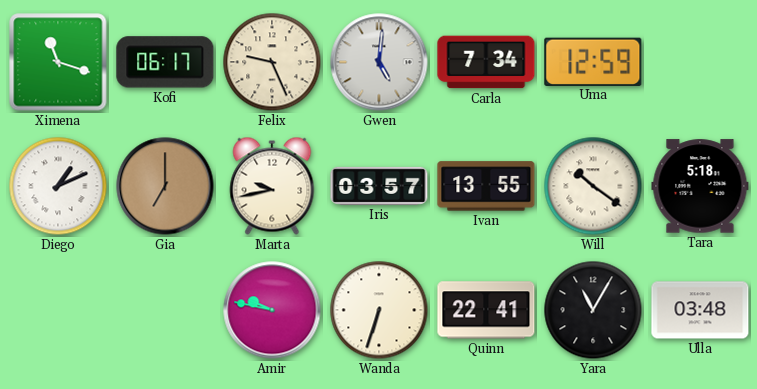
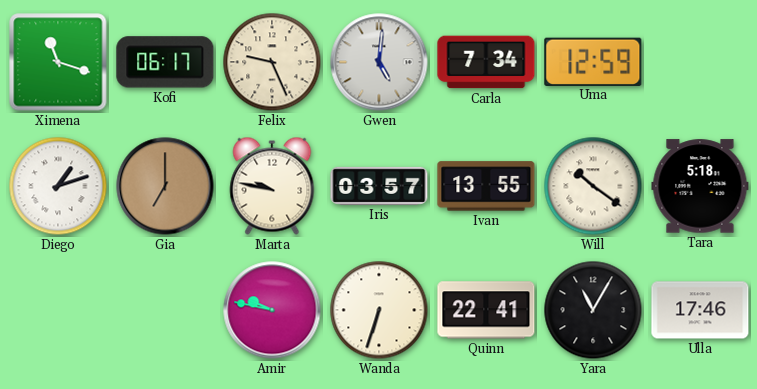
Diego: 1:11 -> 1:12 (58, 186)
Marta: 9:43 -> 9:47 (272, 186)
Ulla: 03:48 -> 17:46 (700, 310)
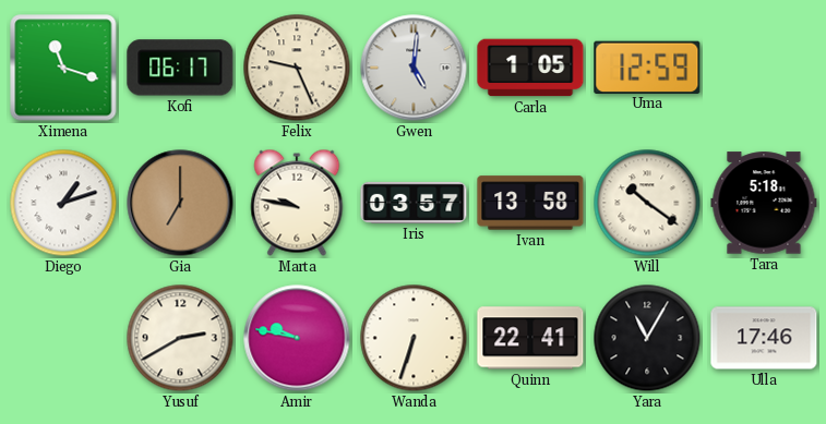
Carla: 7:34 -> 1:05 (530, 68)
Ivan: 13:55 -> 13:58 (530, 203)
Yusuf: none -> 2:40 (180, 338)
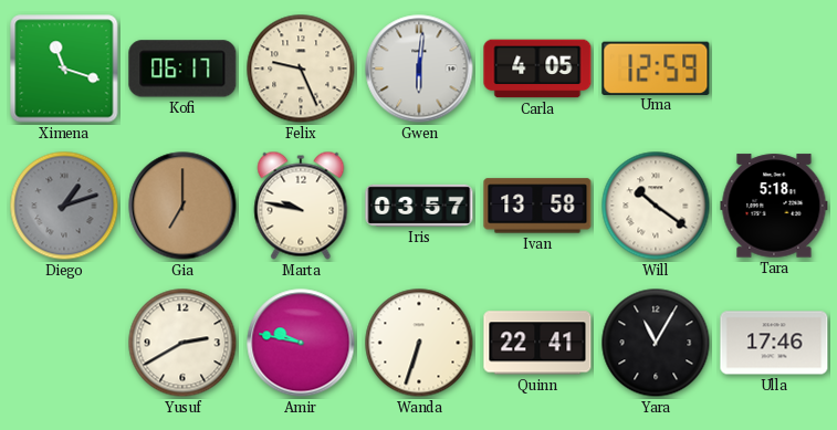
Gwen: 5:01 -> 6:01 (419, 69)
Carla: 1:05 -> 4:05 (537, 69)
Diego dial: white -> grey (64, 206)
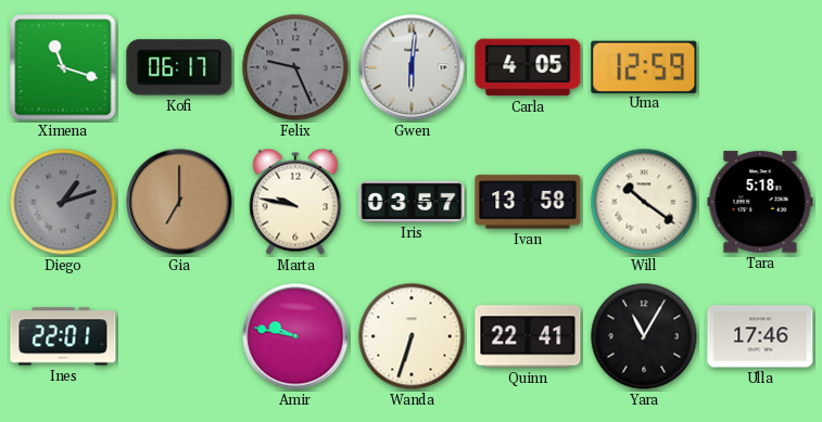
Felix dial: cream -> grey (295, 67)
Ines: none -> 22:01 (63, 336)
Yusuf: 2:40 -> none (182, 343)
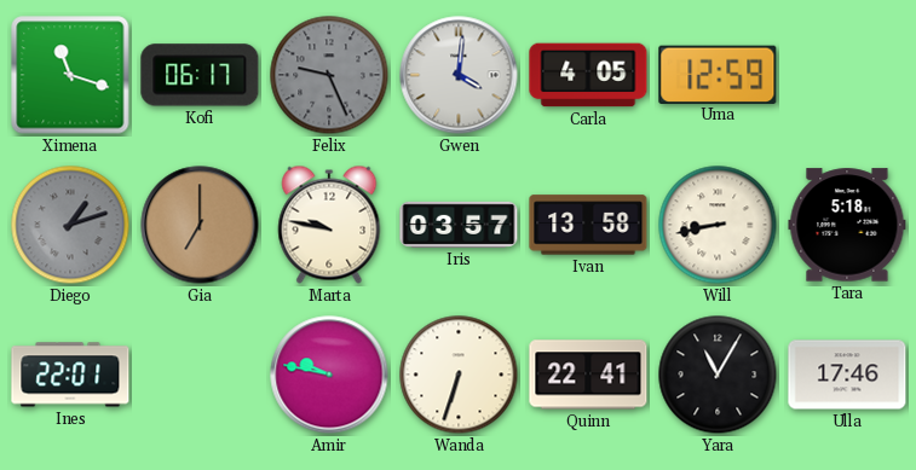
Gwen: 6:01 -> 4:01 (459, 75)
Will: 10:21 -> 8:43 (718, 225)
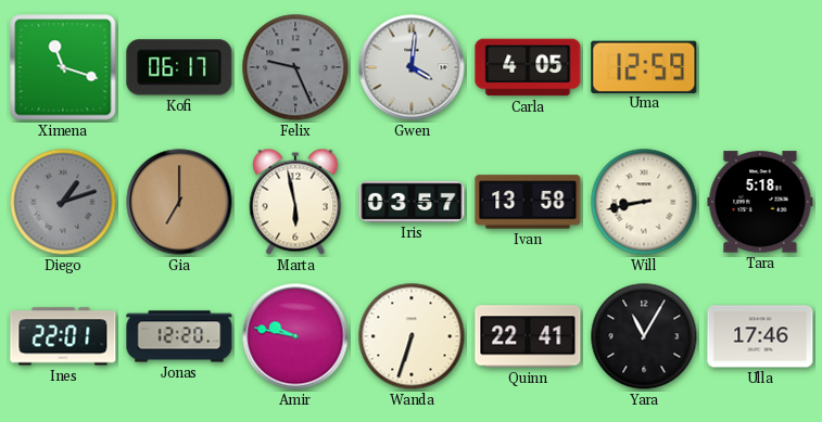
Marta: 9:47 -> 5:58 (295, 202)
Jonas: none -> 12:20 (179, 336)
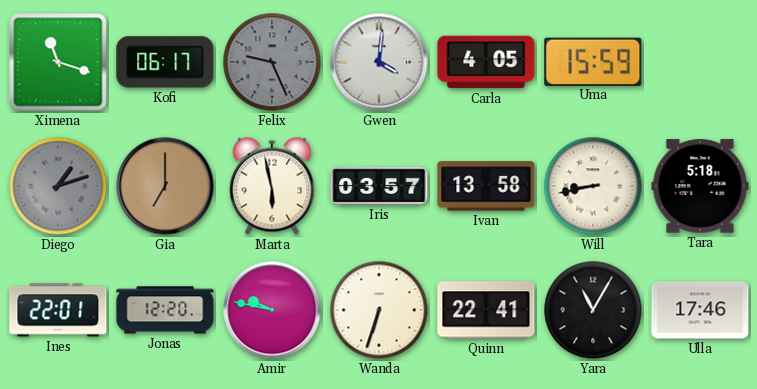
Uma: 12:59 -> 15:59 (593, 61)
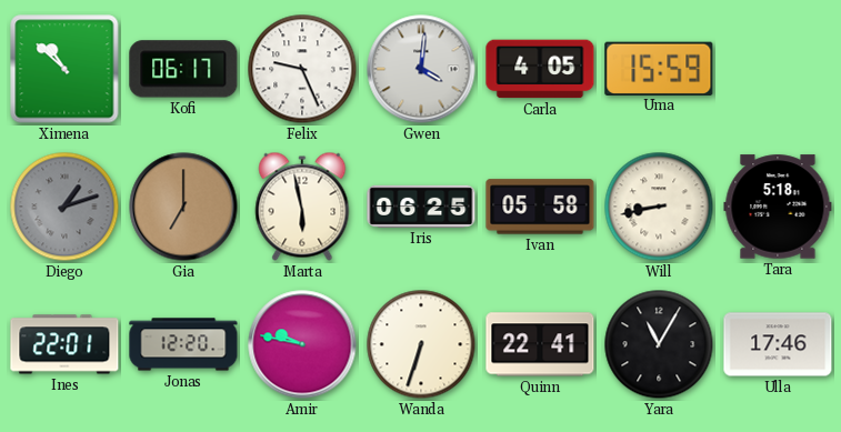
Ximena: 11:18 -> 10:52 (64, 69)
Felix dial: grey -> white (302, 69)
Iris: 03:57 -> 06:25 (421, 207)
Ivan: 13:58 -> 05:58 (540, 207)
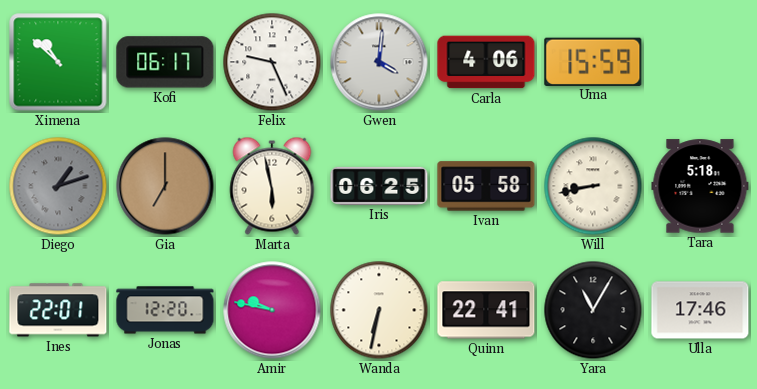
Carla: 4:05 -> 4:06 (486, 62)
Wanda: 6:33 -> 6:32 (379, 310)
